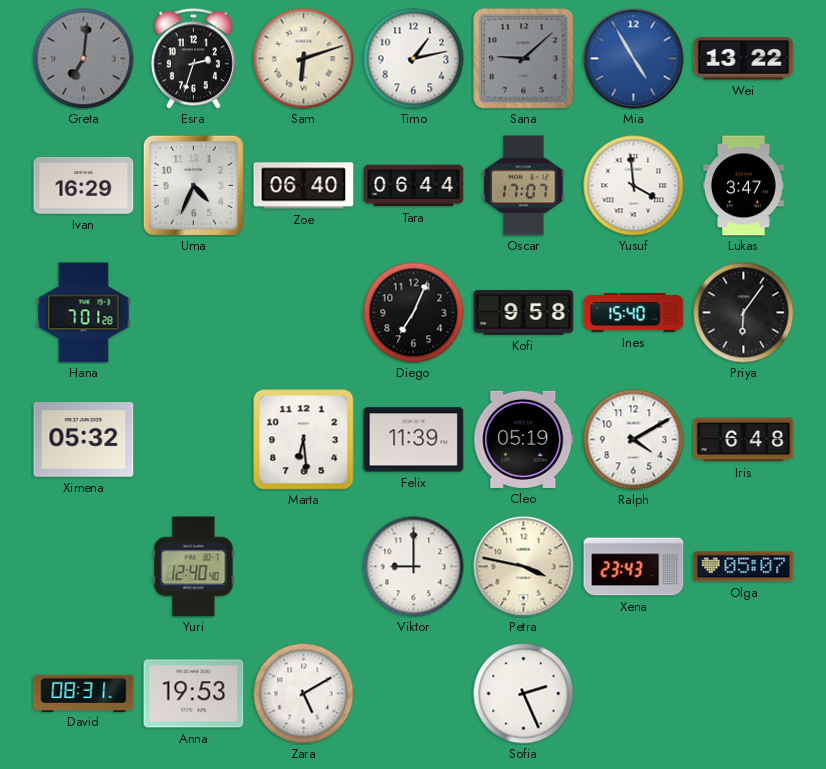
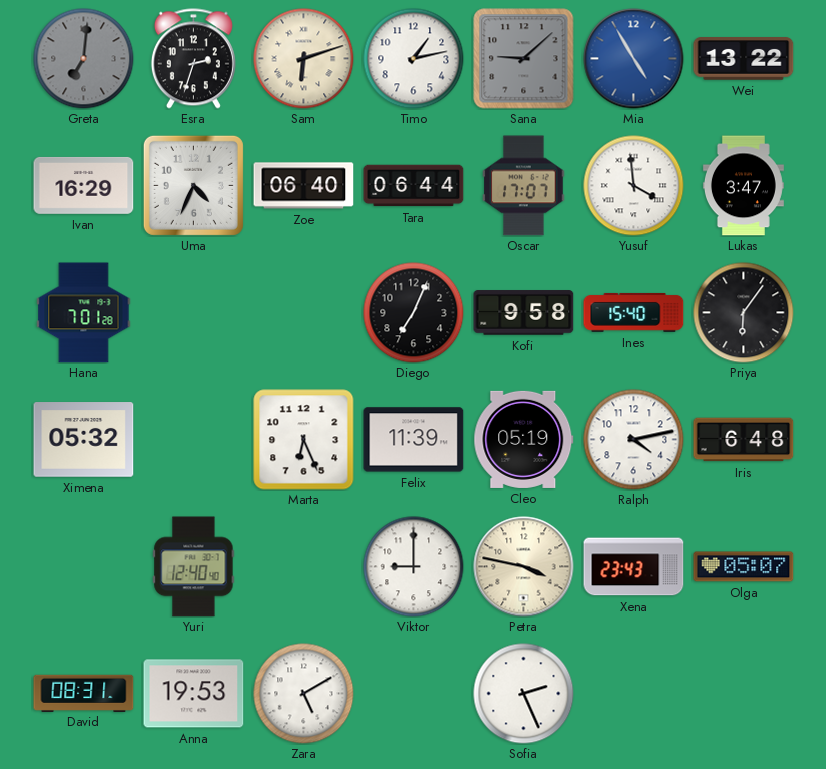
Marta: 6:29 -> 6:26 (304, 440)
Ralph: 4:10 -> 4:13 (634, 440)
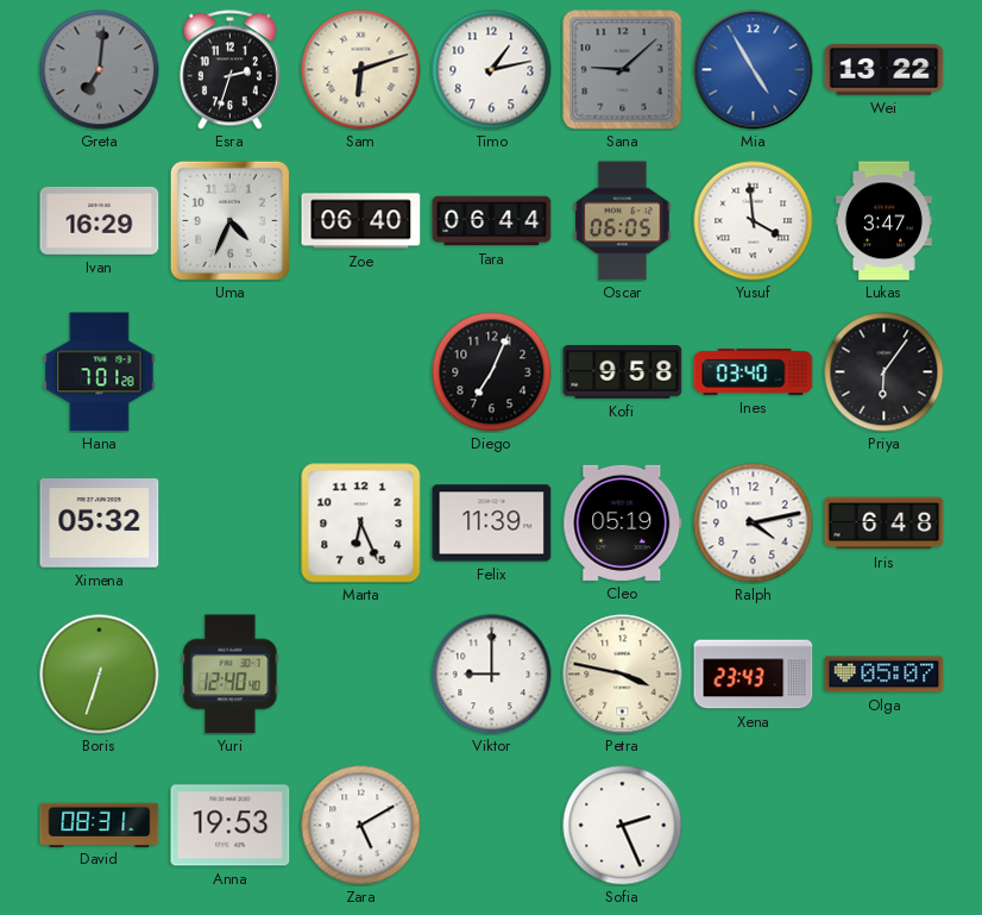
Oscar: 17:07 -> 06:05 (623, 221)
Ines: 15:40 -> 03:40 (754, 371)
Boris: none -> 6:33 (100, 675)
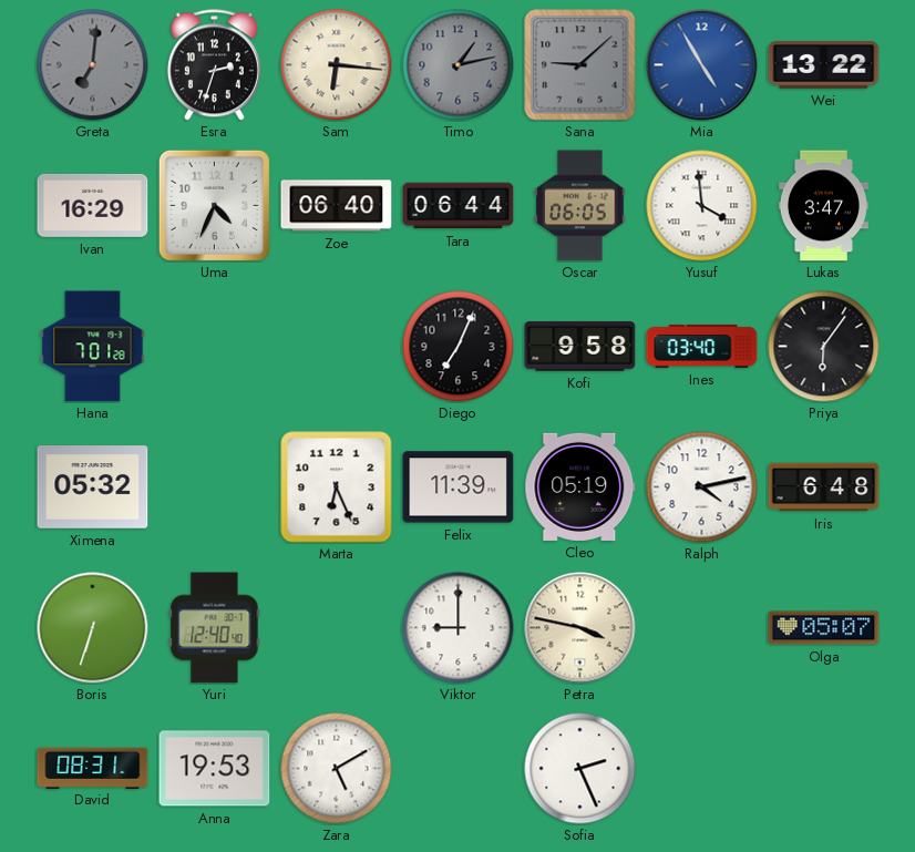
Sam: 6:12 -> 6:16 (337, 65)
Timo dial: white -> grey (459, 65)
Xena: 23:43 -> none (754, 675)
